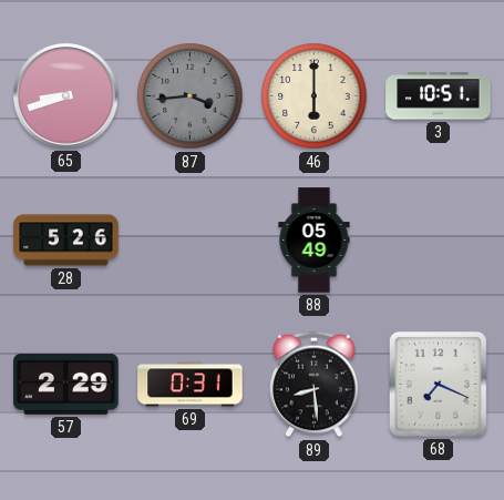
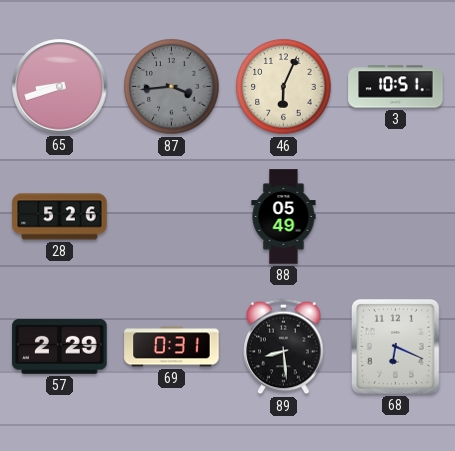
46: 6:00 -> 6:04 (284, 87)
68: 7:19 -> 6:19 (396, 347)
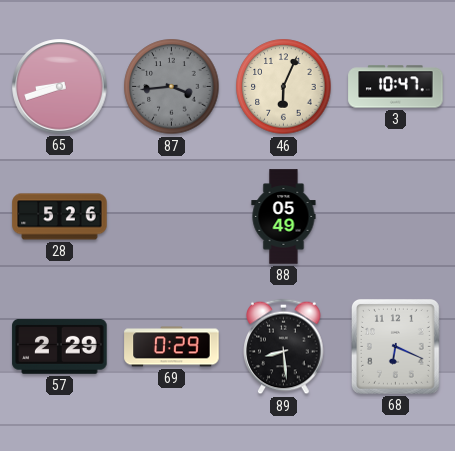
3: 10:51 -> 10:47 (396, 87)
69: 0:31 -> 0:29 (172, 347)
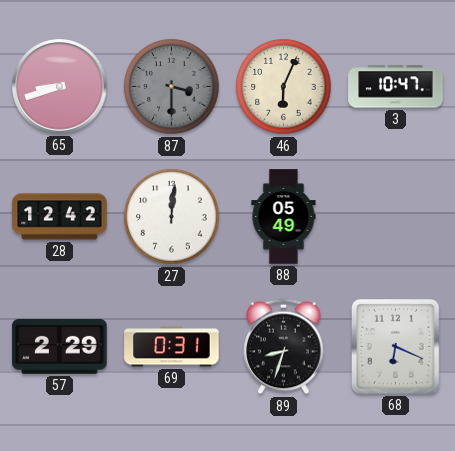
87: 3:44 -> 3:30 (172, 87)
28: 5:26 -> 12:42 (60, 217)
27: none -> 12:01 (172, 217)
69: 0:29 -> 0:31 (172, 347)
89: 8:29 -> 8:33 (284, 347)
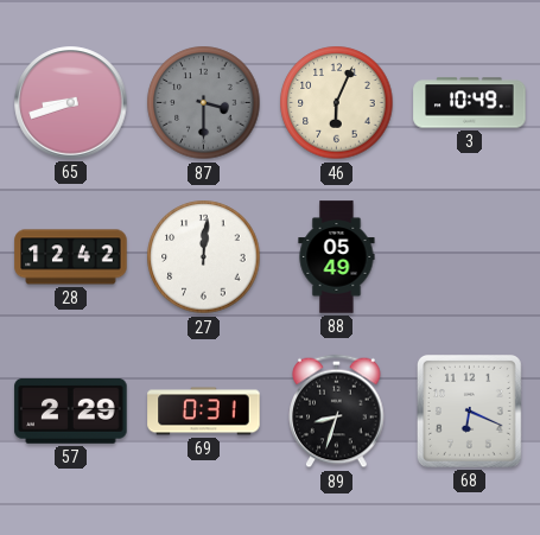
3: 10:47 -> 10:49 (470, 103)
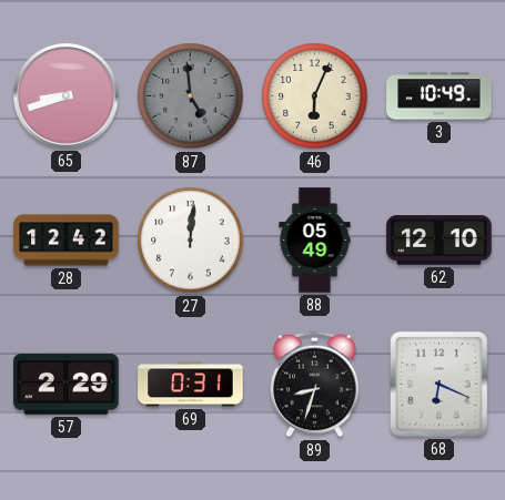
87: 3:30 -> 4:59 (191, 96)
62: none -> 12:10 (440, 241)
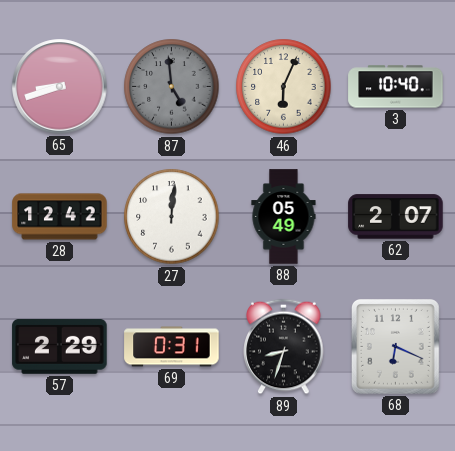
3: 10:49 -> 10:40 (396, 87)
62: 12:10 -> 2:07 (396, 217)
